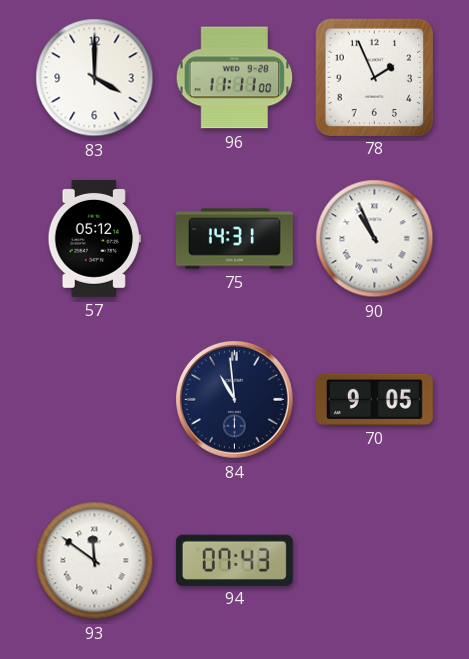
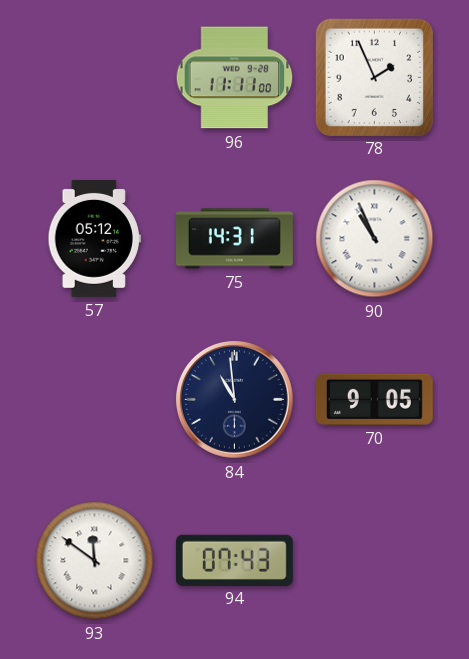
83: 4:00 -> none (95, 78)
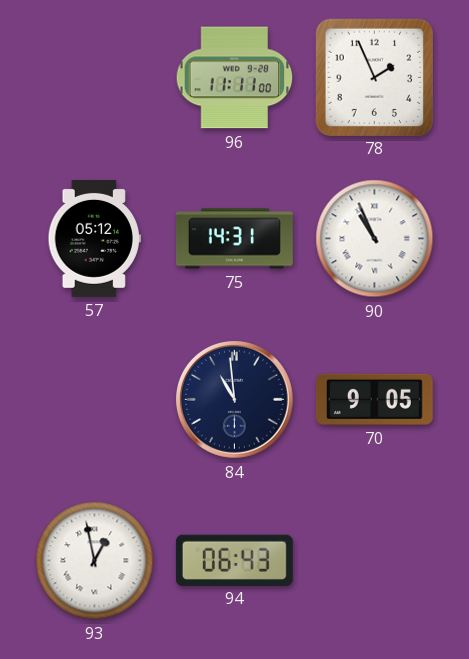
93: 11:51 -> 12:58 (95, 561)
94: 07:43 -> 06:43 (234, 560)
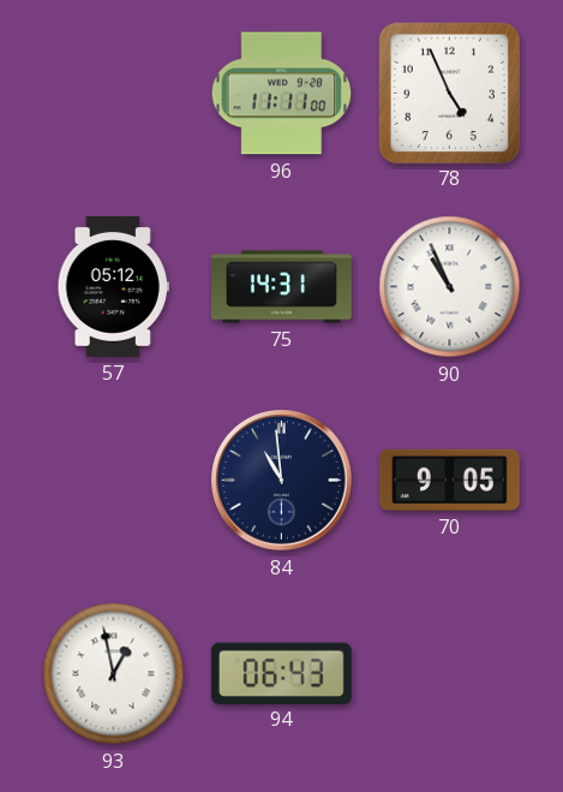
78: 1:56 -> 4:56 (449, 93)
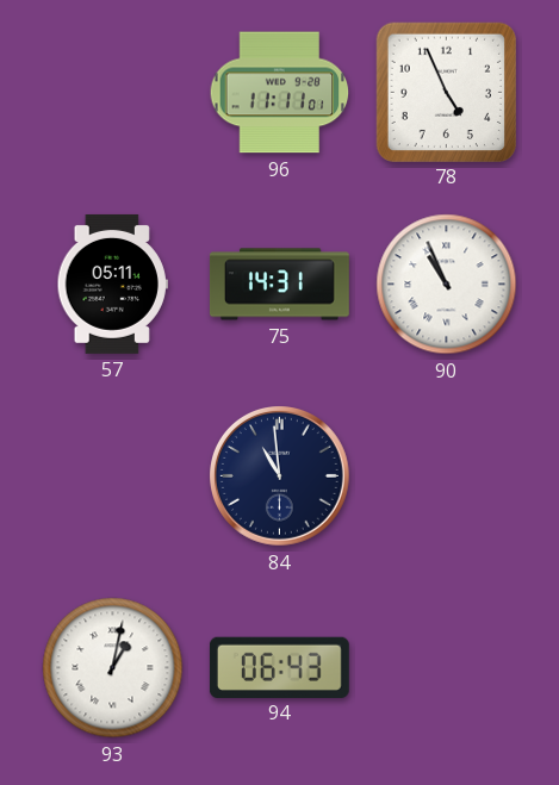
96: 11:11:00 -> 11:11:01 (280, 93)
57: 05:12 -> 05:11 (112, 284)
70: 9:05 -> none (449, 480)
93: 12:58 -> 1:02 (113, 668)
